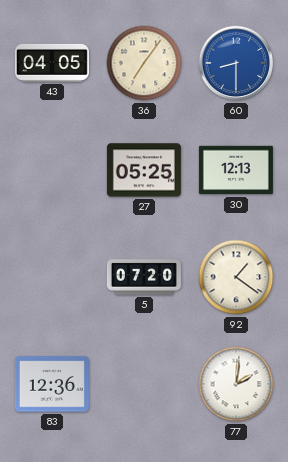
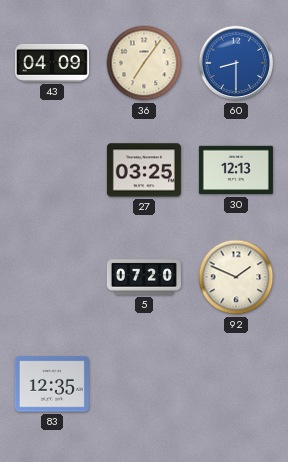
43: 04:05 -> 04:09 (52, 63)
27: 05:25 -> 03:25 (144, 170)
92: 1:21 -> 1:49 (236, 277)
83: 12:36 -> 12:35 (52, 384)
77: 2:01 -> none (236, 384)
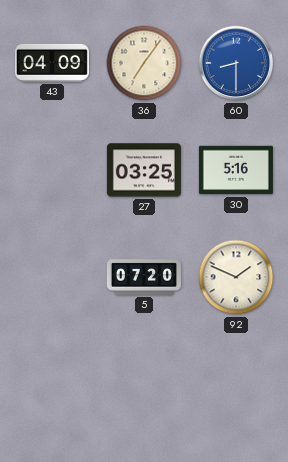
30: 12:13 -> 5:16 (236, 170)
83: 12:35 -> none (52, 384)
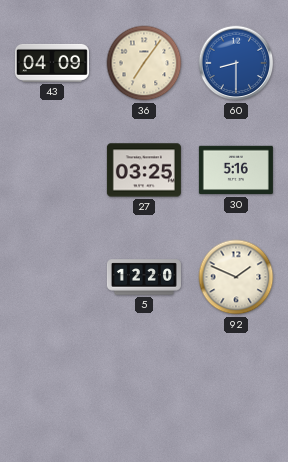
5: 07:20 -> 12:20 (144, 277)
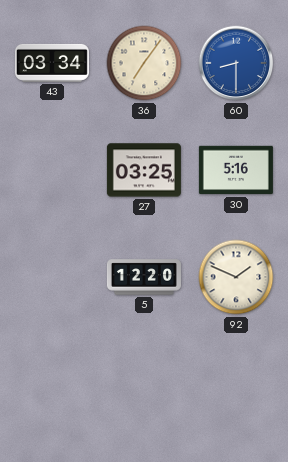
43: 04:09 -> 03:34 (52, 63)
